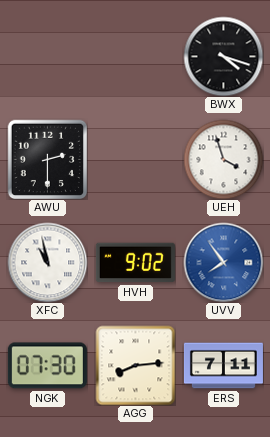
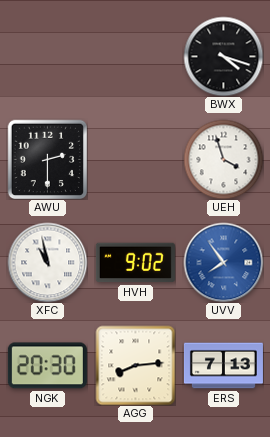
NGK: 07:30 -> 20:30 (47, 366)
ERS: 7:11 -> 7:13 (223, 366)
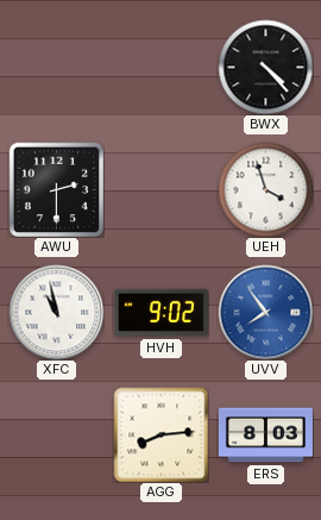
BWX: 4:18 -> 4:23 (265, 67)
NGK: 20:30 -> none (47, 366)
ERS: 7:13 -> 8:03 (265, 436)
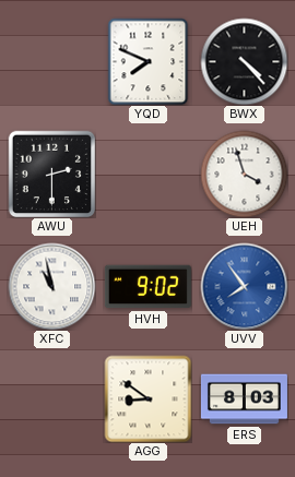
YQD: none -> 7:49 (149, 61)
AGG: 8:14 -> 8:51 (147, 398)
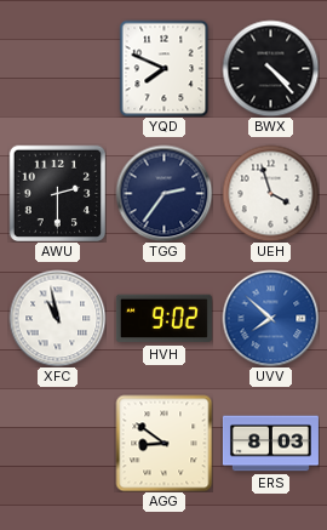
TGG: none -> 2:36 (163, 193)
UVV: 7:54 -> 7:52 (270, 318)
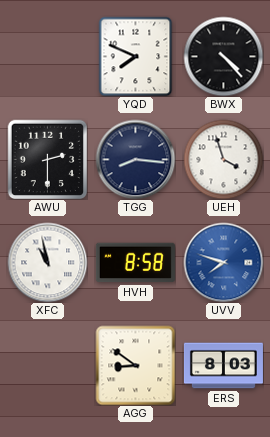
TGG: 2:36 -> 8:16 (135, 159)
HVH: 9:02 -> 8:58 (135, 263)
UVV: 7:52 -> 7:48 (223, 262)
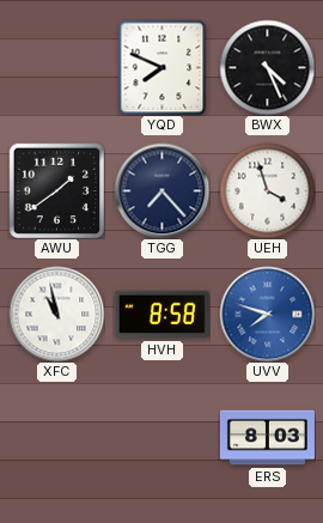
BWX: 4:23 -> 4:26 (267, 67)
AWU: 2:30 -> 1:39 (56, 190)
TGG: 8:16 -> 7:23 (161, 190)
AGG: 8:51 -> none (135, 365)
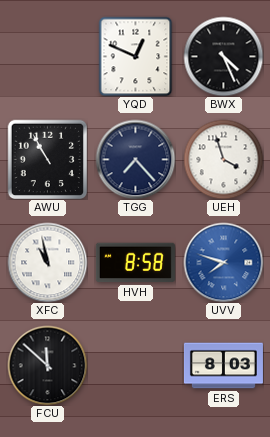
YQD: 7:49 -> 12:49 (136, 56)
AWU: 1:39 -> 10:55 (47, 159)
FCU: none -> 11:52 (47, 365)
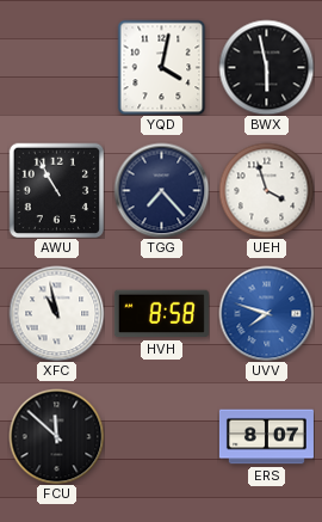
YQD: 12:49 -> 4:02 (162, 67)
BWX: 4:26 -> 5:58 (266, 67)
ERS: 8:03 -> 8:07 (266, 437)
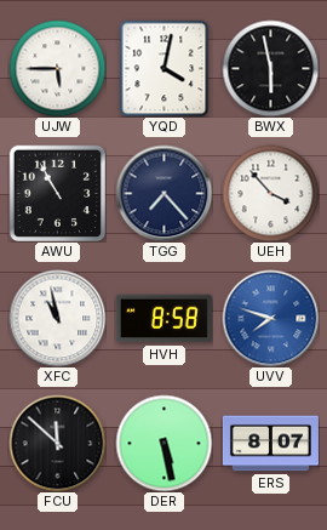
UJW: none -> 5:45 (57, 68)
UEH: 3:57 -> 3:53 (270, 193)
DER: none -> 5:28 (163, 443)
